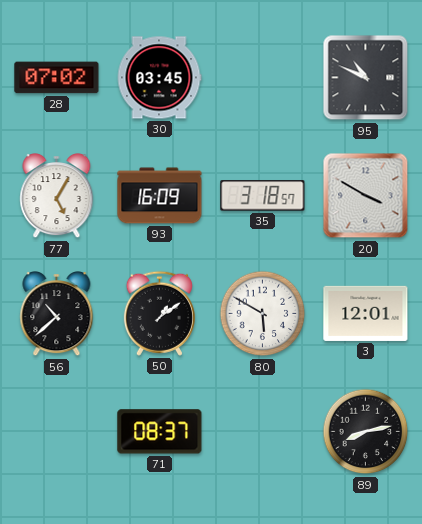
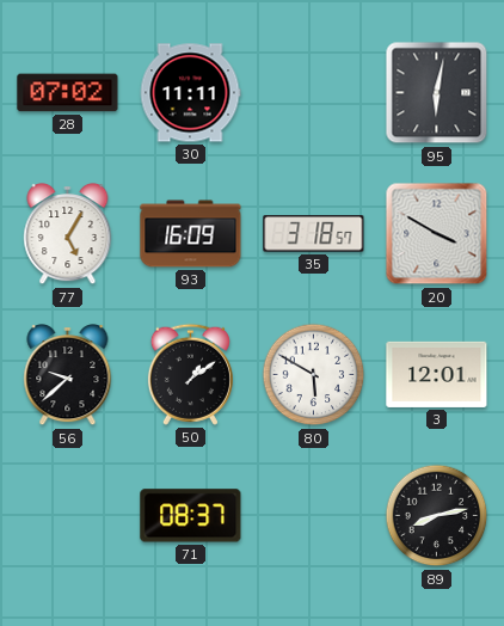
30: 03:45 -> 11:11 (190, 93)
95: 10:49 -> 6:02 (437, 93)
56: 10:38 -> 9:38 (68, 375)
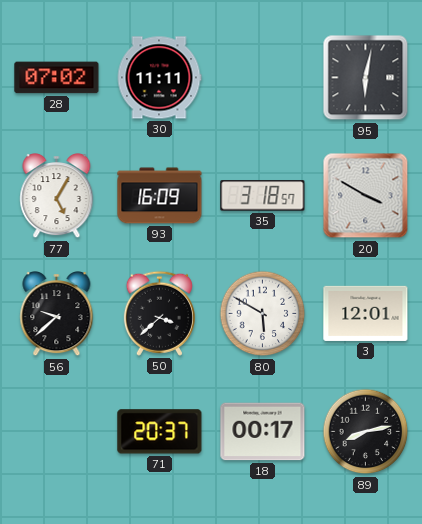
50: 1:09 -> 3:38 (159, 313)
71: 08:37 -> 20:37 (160, 432)
18: none -> 00:17 (263, 432)
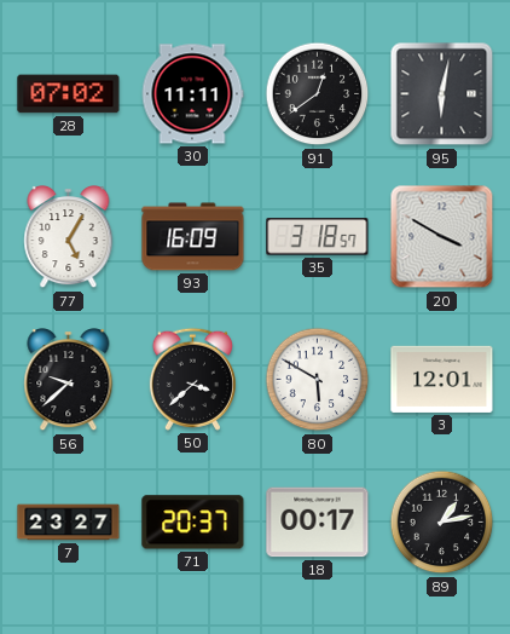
91: none -> 12:39 (318, 94)
7: none -> 23:27 (69, 523)
89: 8:13 -> 1:13 (442, 523)
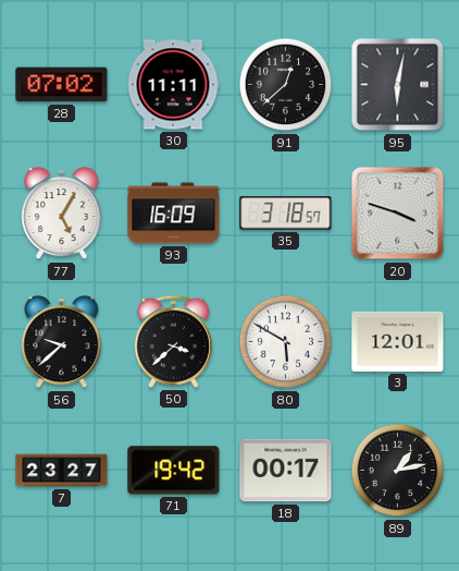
91: 12:39 -> 12:38 (286, 85)
20: 3:50 -> 3:48 (398, 214)
71: 20:37 -> 19:42 (174, 471)
